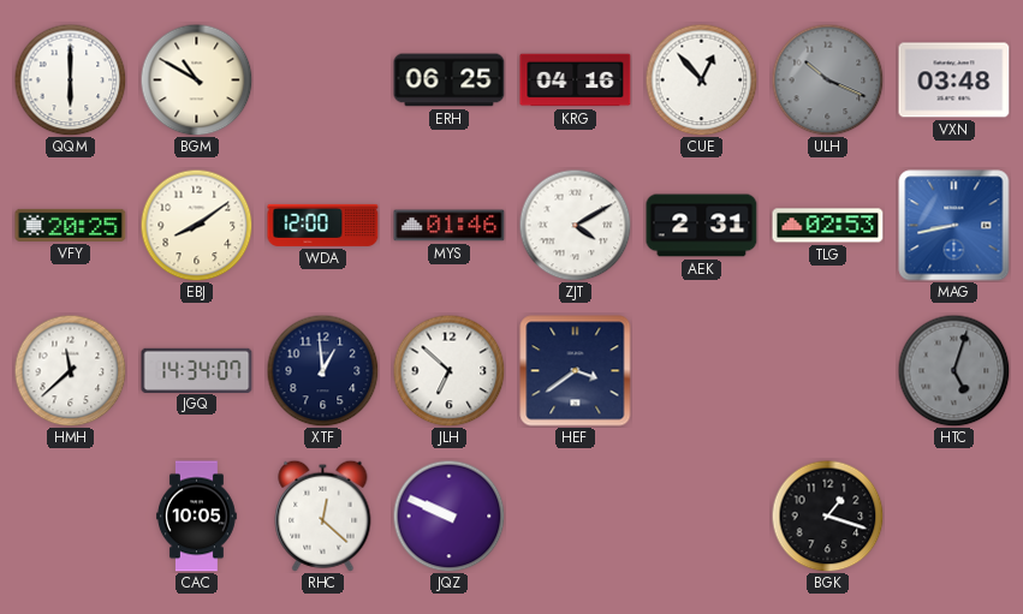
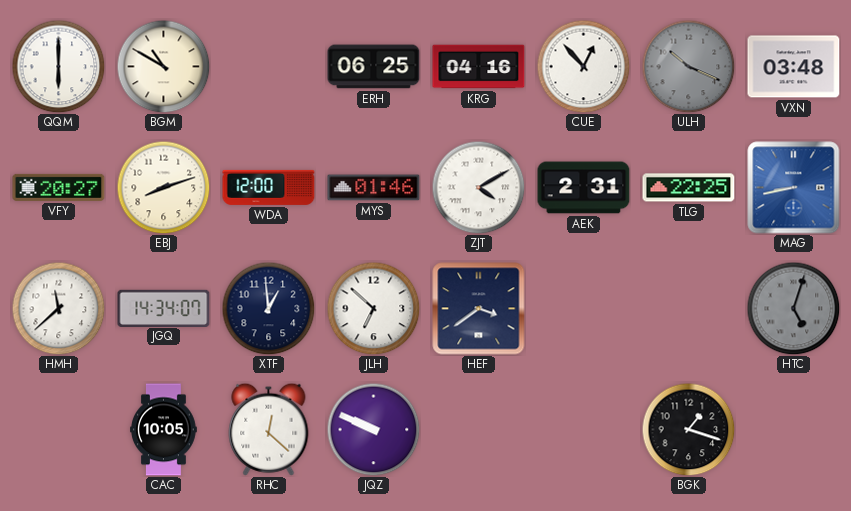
VFY: 20:25 -> 20:27 (59, 187)
EBJ: 8:09 -> 8:12 (163, 187)
TLG: 02:53 -> 22:25 (689, 188)
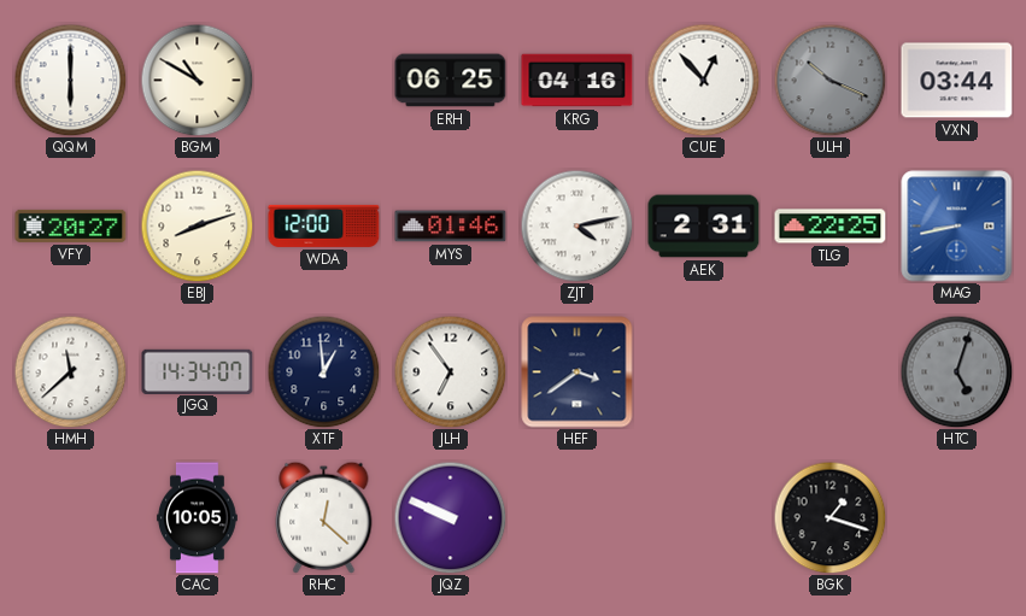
VXN: 03:48 -> 03:44 (957, 81)
ZJT: 4:10 -> 4:13 (576, 225)
JLH: 6:52 -> 6:54 (450, 371)
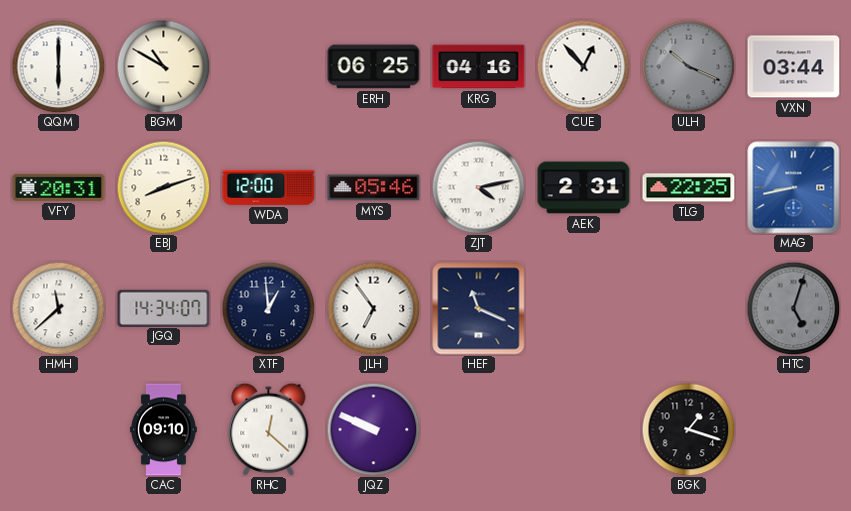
VFY: 20:27 -> 20:31 (59, 187)
MYS: 01:46 -> 05:46 (374, 188)
HEF: 3:39 -> 11:19 (479, 309)
CAC: 10:05 -> 09:10 (164, 430)
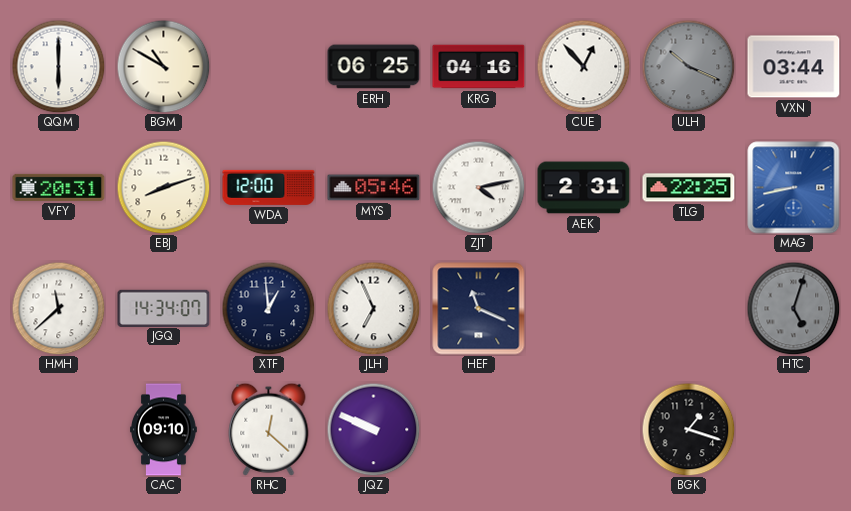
JLH: 6:54 -> 6:56 (373, 308)
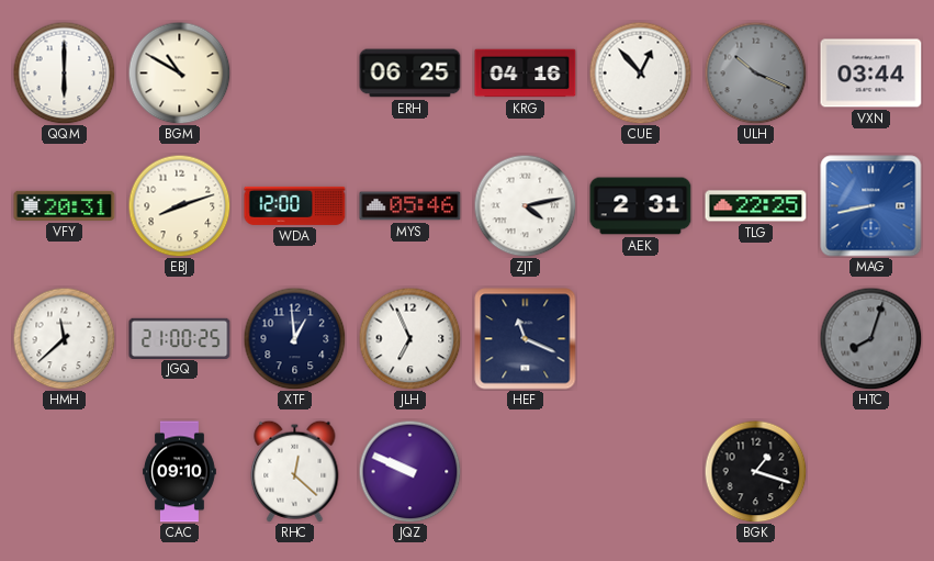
JGQ: 14:34 -> 21:00 (180, 338)
HTC: 5:03 -> 8:03 (870, 338)
